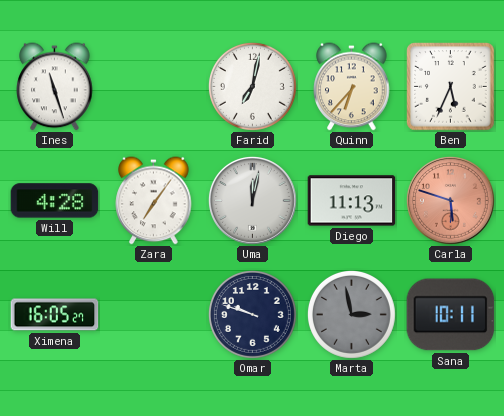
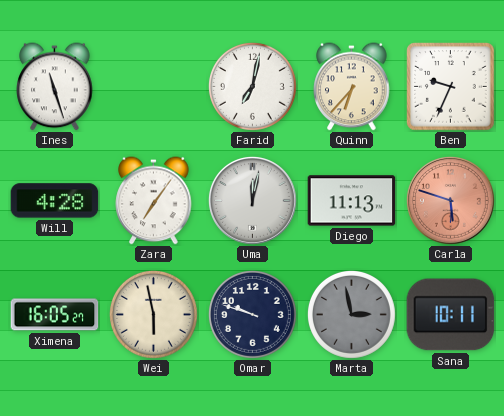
Ben: 5:34 -> 9:34 (451, 87)
Wei: none -> 5:58 (153, 314)
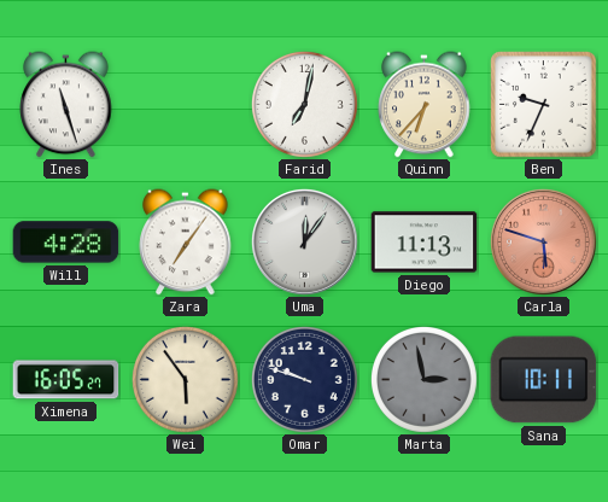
Uma: 12:02 -> 12:06 (304, 241)
Wei: 5:58 -> 5:54 (185, 379)
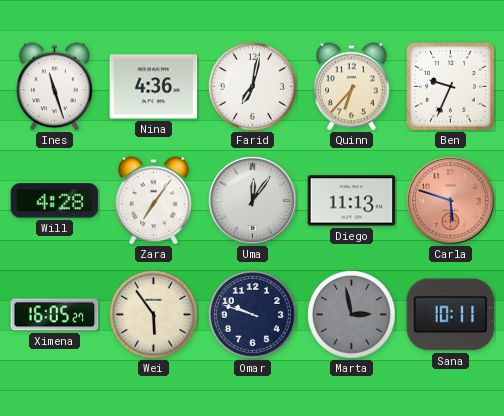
Nina: none -> 4:36 (154, 87)
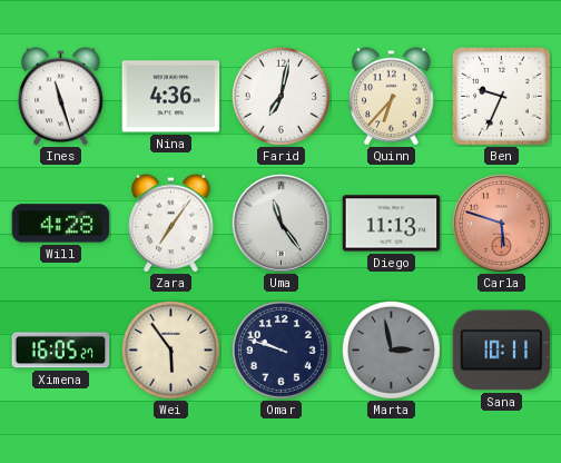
Uma: 12:06 -> 11:24 (280, 223)
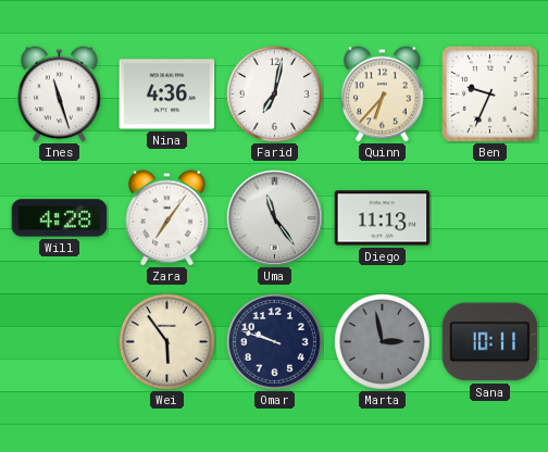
Carla: 5:48 -> none (501, 223)
Ximena: 16:05 -> none (61, 351)
